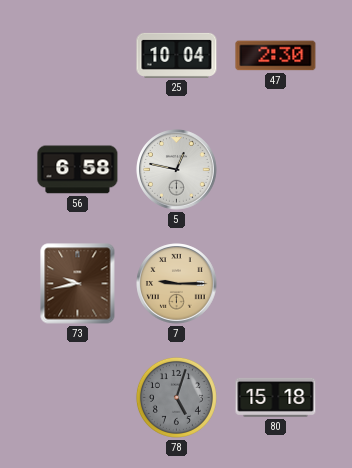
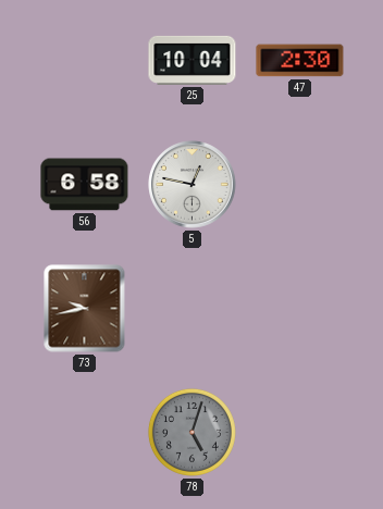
7: 9:15 -> none (177, 284)
80: 15:18 -> none (276, 397)
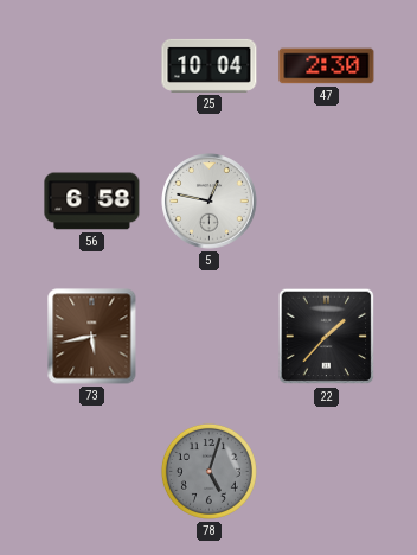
73: 9:43 -> 5:43 (92, 337)
22: none -> 1:37 (327, 337)
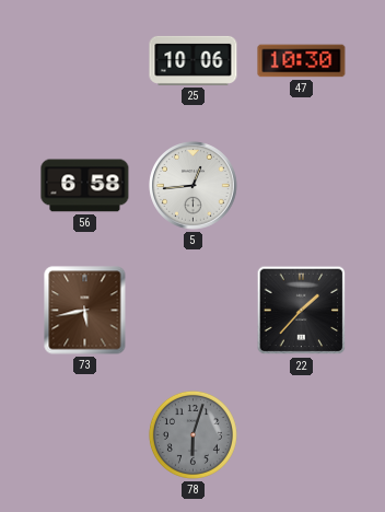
25: 10:04 -> 10:06 (194, 60)
47: 2:30 -> 10:30 (302, 61)
5: 12:47 -> 12:44 (194, 186)
78: 5:03 -> 6:03 (192, 434)
